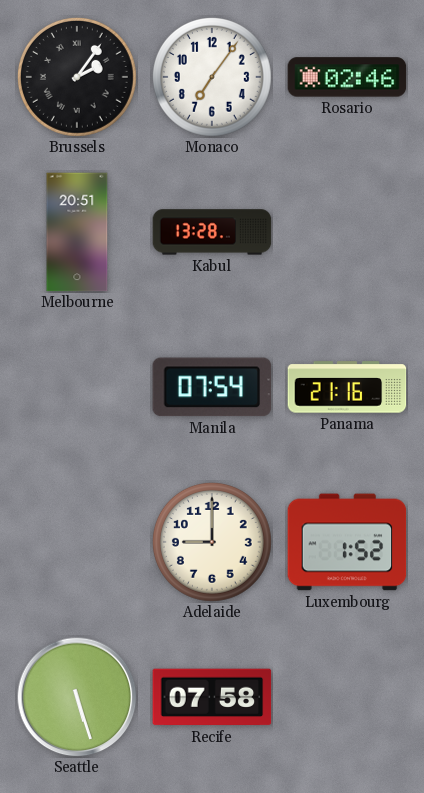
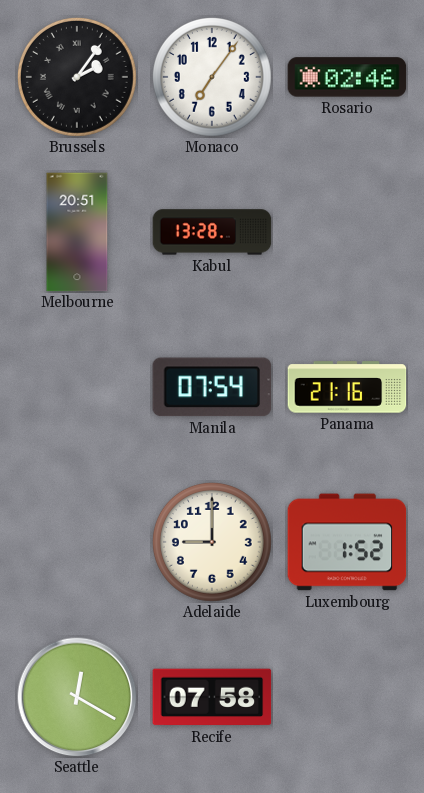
Seattle: 5:27 -> 12:20 (77, 697)
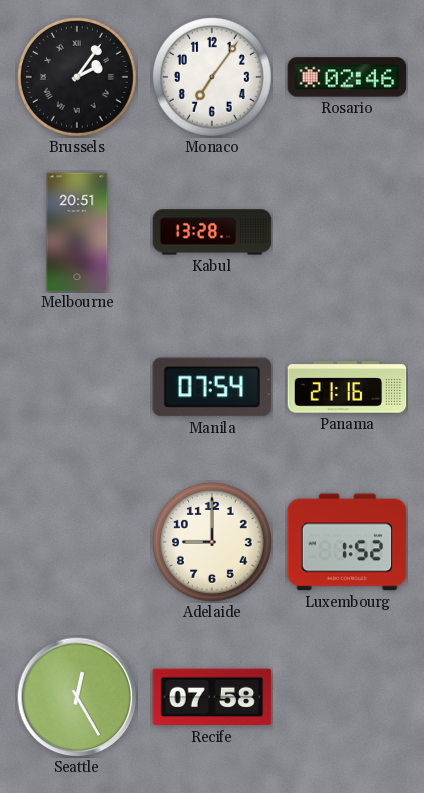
Seattle: 12:20 -> 12:25 (77, 697)
